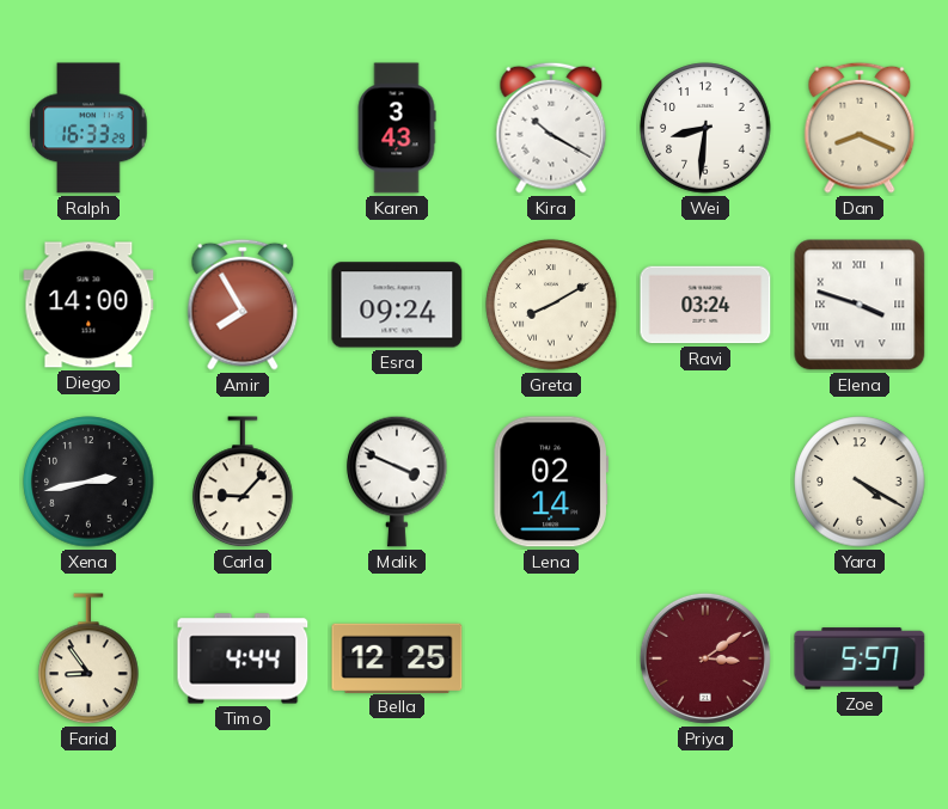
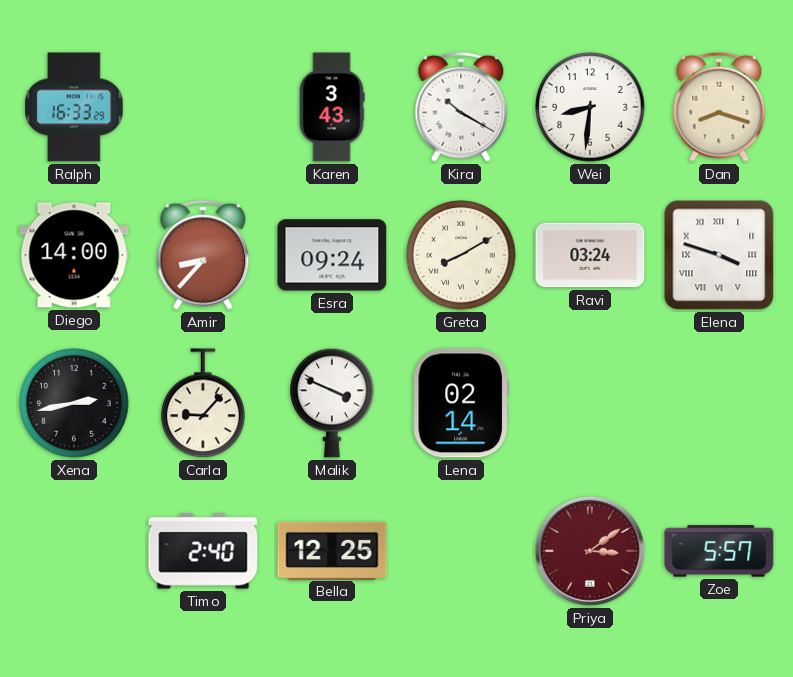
Dan: 8:19 -> 8:18 (719, 107)
Amir: 7:55 -> 8:37 (203, 255)
Yara: 4:20 -> none (860, 482)
Farid: 8:54 -> none (88, 660)
Timo: 4:44 -> 2:40 (203, 551)
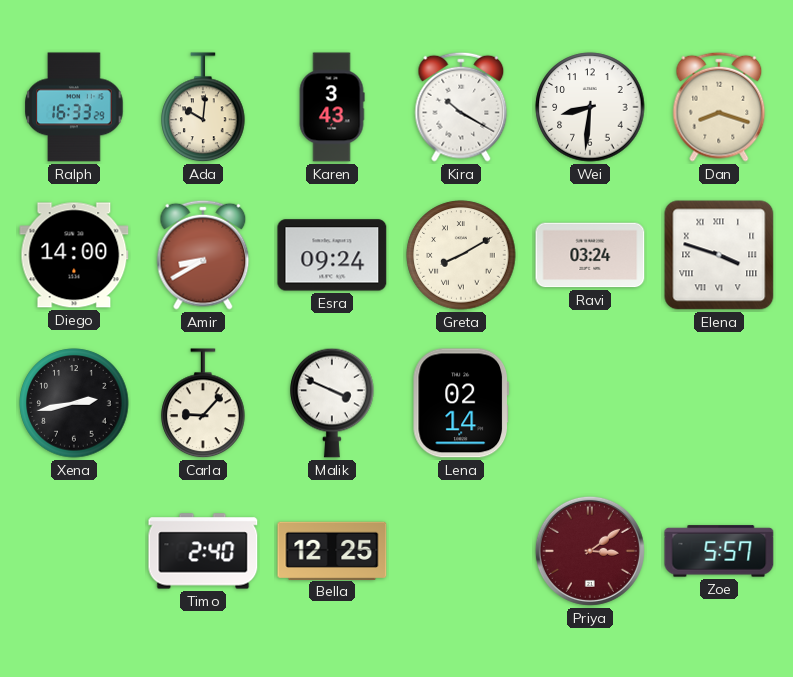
Ada: none -> 10:01 (203, 108)
Amir: 8:37 -> 8:40 (203, 255)
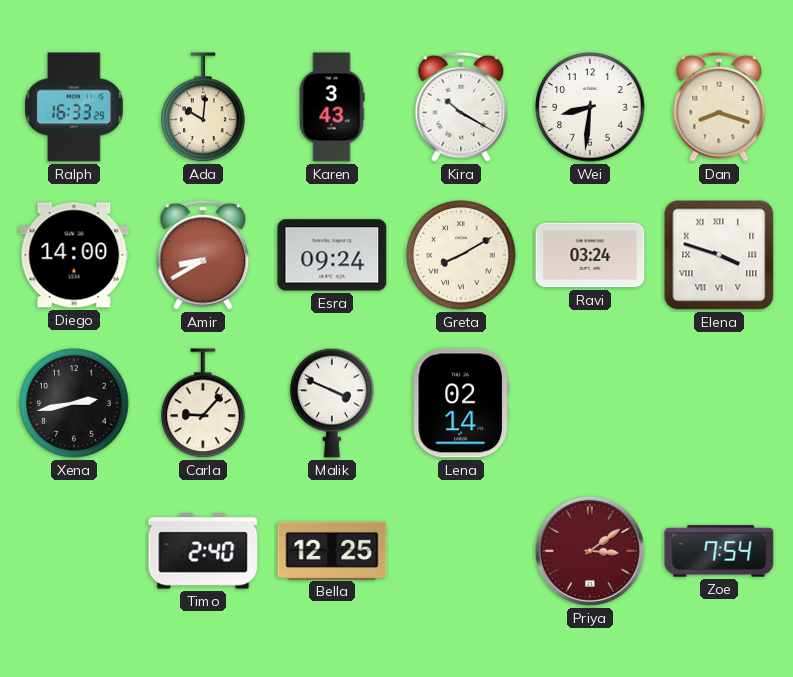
Zoe: 5:57 -> 7:54 (719, 551)
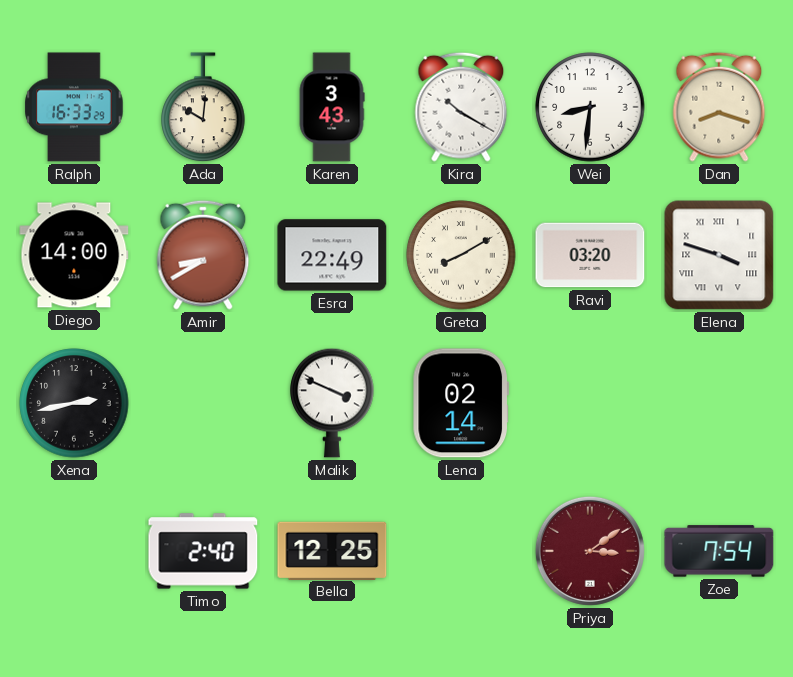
Esra: 09:24 -> 22:49 (332, 255)
Ravi: 03:24 -> 03:20 (590, 255)
Carla: 9:07 -> none (203, 404)
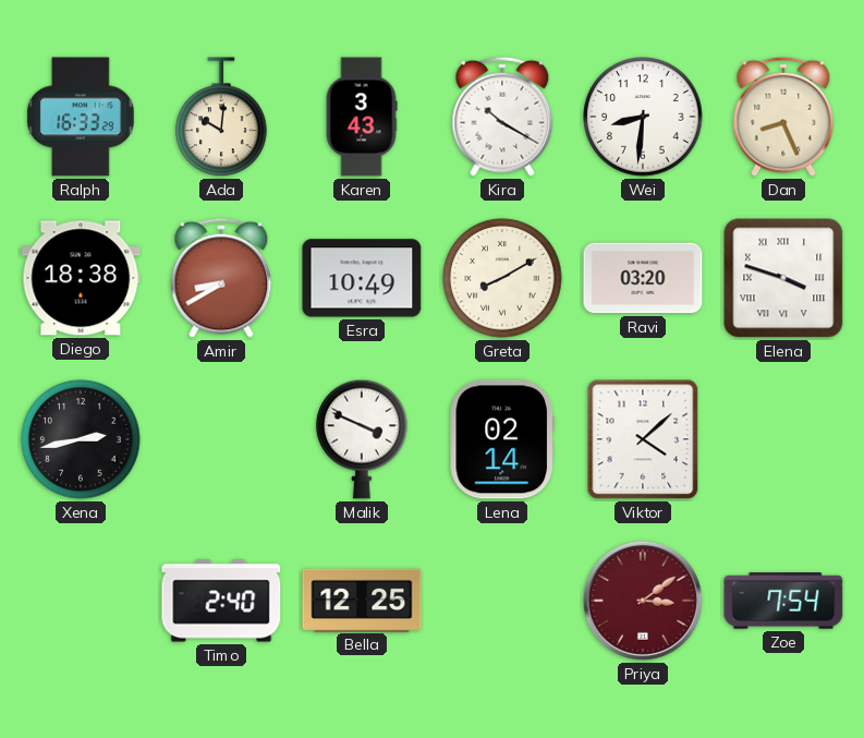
Dan: 8:18 -> 8:26 (783, 117)
Diego: 14:00 -> 18:38 (81, 278)
Esra: 22:49 -> 10:49 (362, 278)
Viktor: none -> 4:08 (643, 439)
